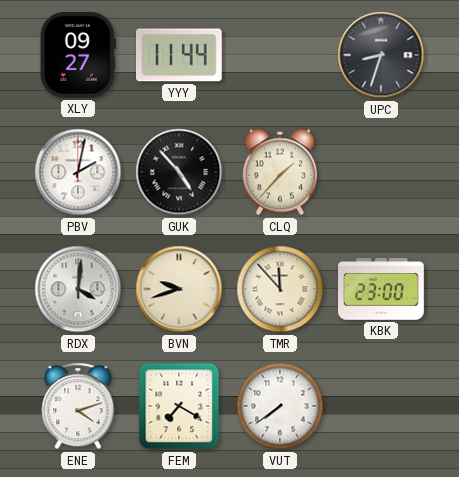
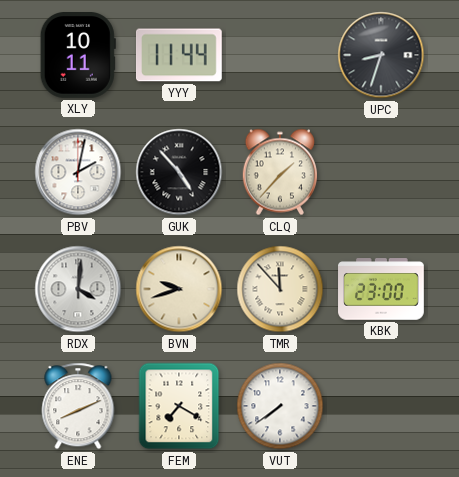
XLY: 09:27 -> 10:11 (78, 56)
ENE: 4:12 -> 8:11 (78, 406)
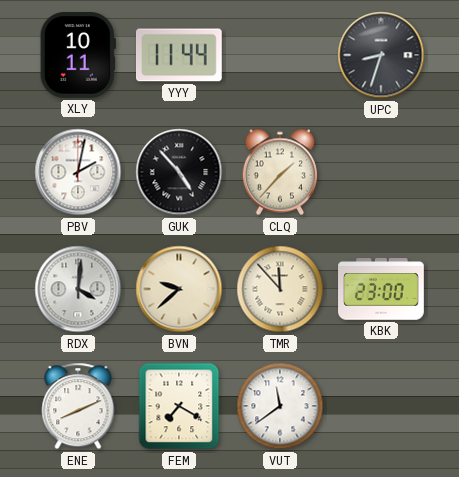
BVN: 9:42 -> 9:38 (179, 289)
VUT: 7:39 -> 11:39 (280, 406)
